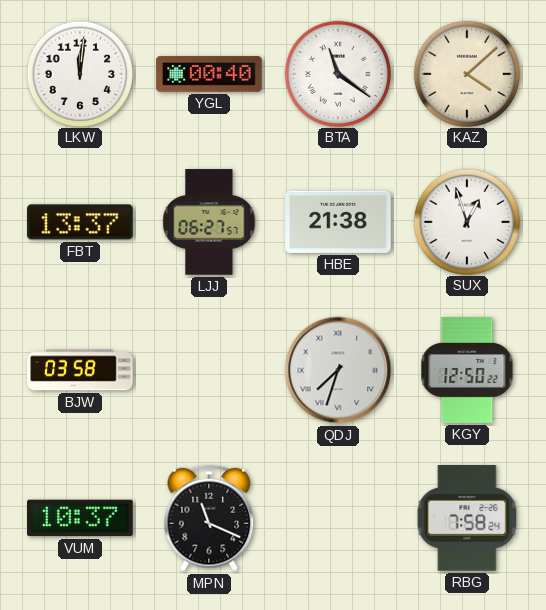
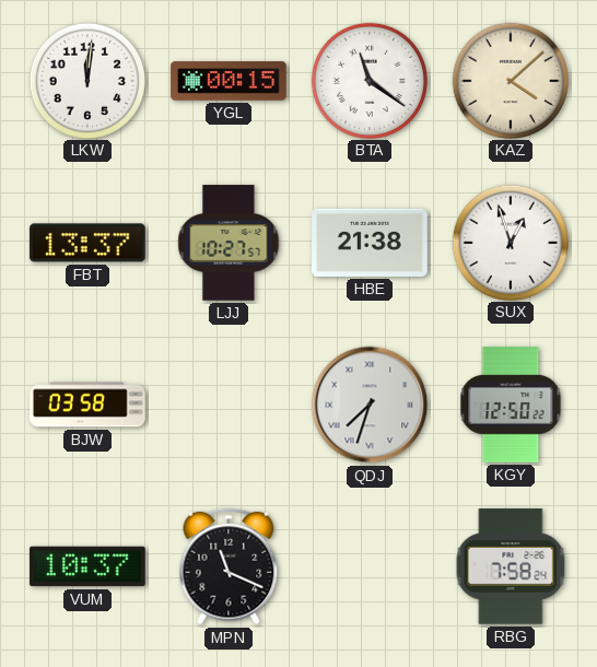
YGL: 00:40 -> 00:15 (229, 81)
LJJ: 06:27 -> 10:27 (229, 243)
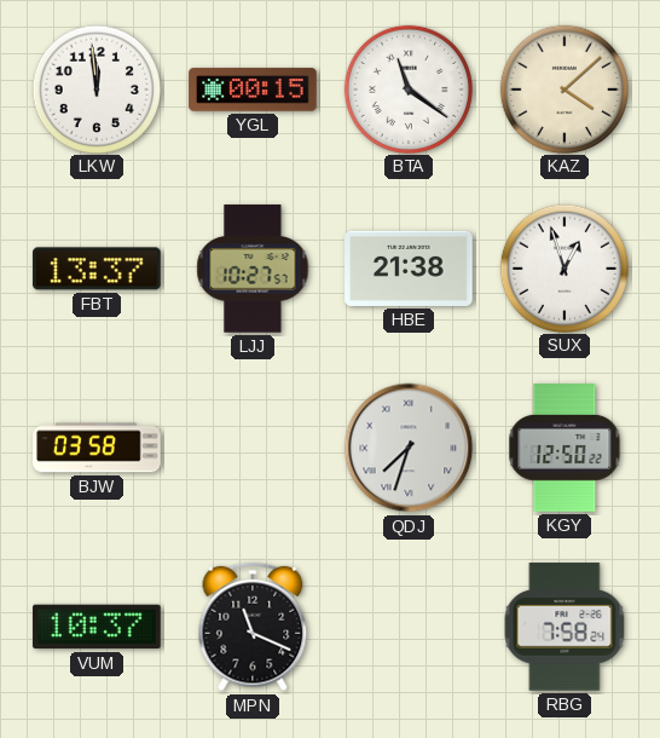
LKW: 12:01 -> 11:59 (95, 88)
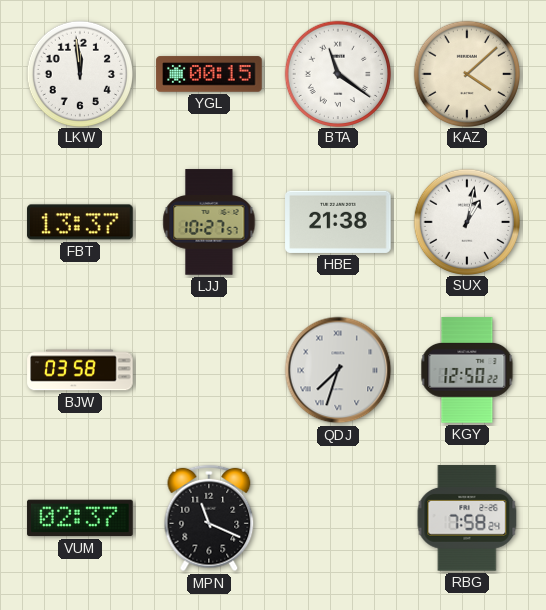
SUX: 12:57 -> 1:02 (466, 221)
VUM: 10:37 -> 02:37 (80, 518)
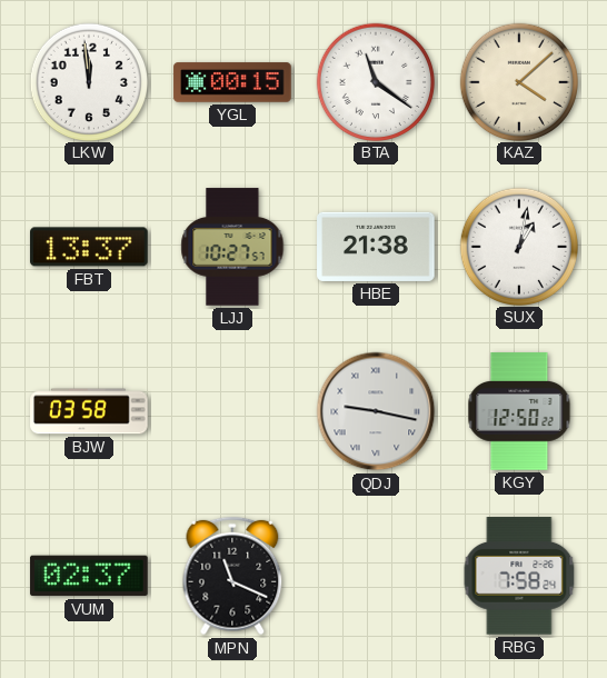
QDJ: 7:33 -> 9:17 (376, 411)
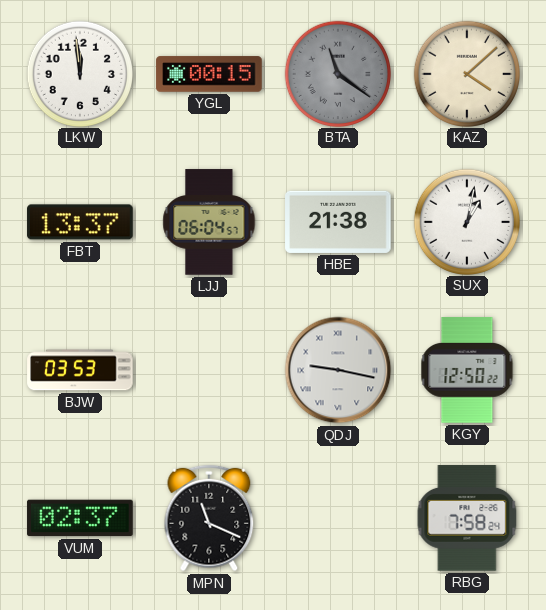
BTA dial: white -> grey (337, 73)
LJJ: 10:27 -> 06:04 (209, 222)
BJW: 03:58 -> 03:53 (80, 370)
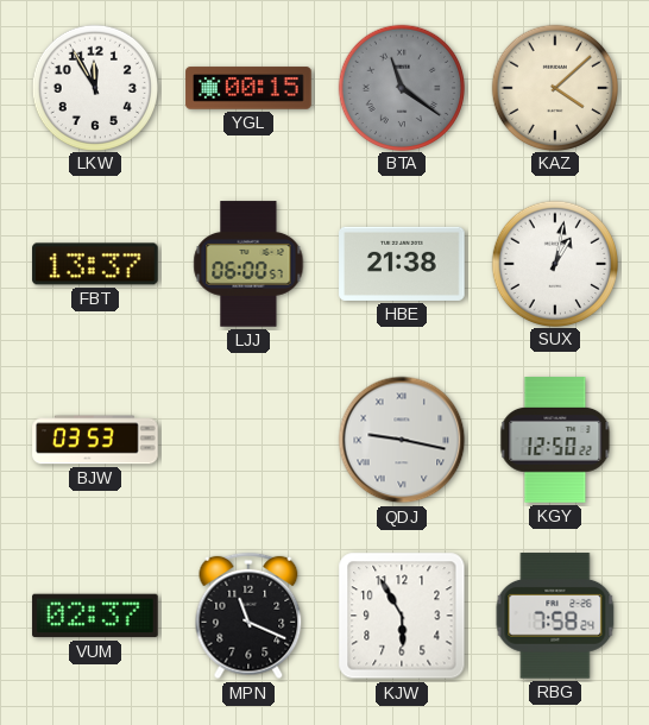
LKW: 11:59 -> 11:55 (94, 87)
LJJ: 06:04 -> 06:00 (248, 264)
KJW: none -> 5:55 (402, 616)
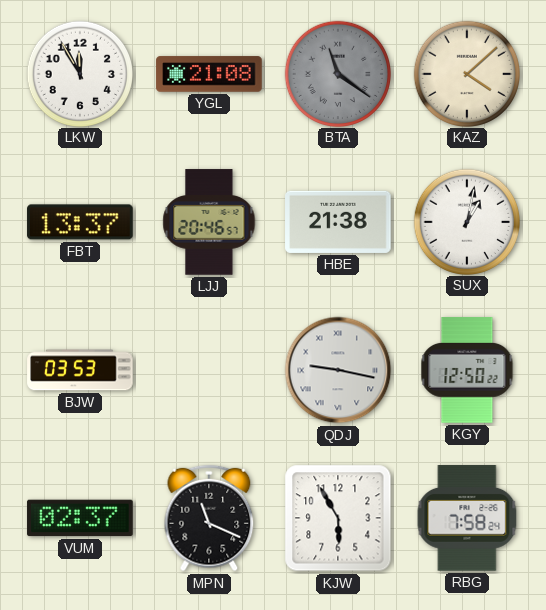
YGL: 00:15 -> 21:08 (209, 74)
LJJ: 06:00 -> 20:46 (209, 222)
